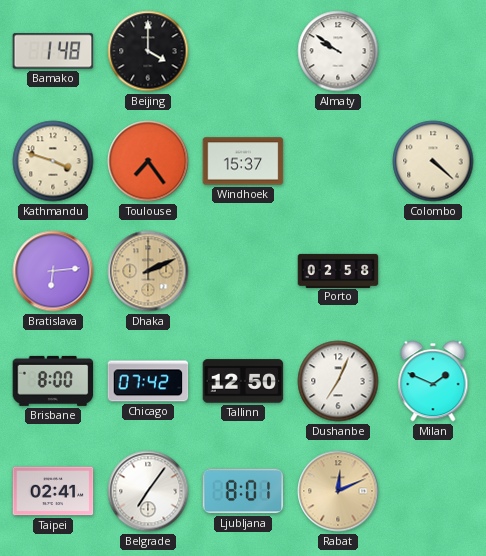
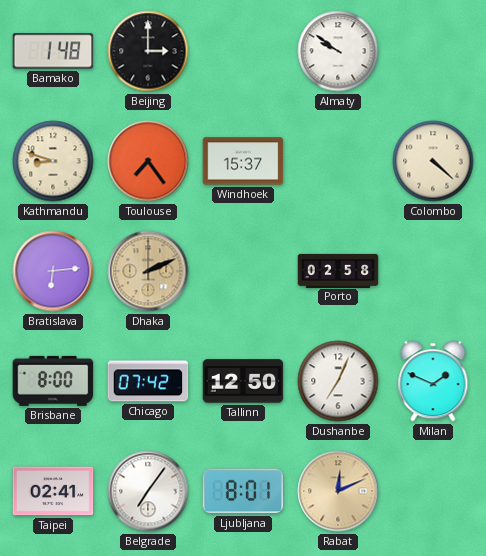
Beijing: 4:00 -> 3:00 (148, 51)
Kathmandu: 3:48 -> 8:48 (53, 161)
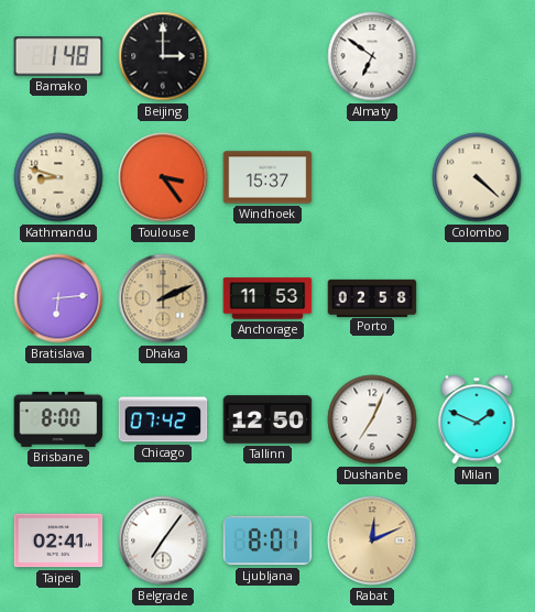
Almaty: 9:51 -> 6:51 (372, 56)
Toulouse: 7:24 -> 3:24 (163, 177)
Anchorage: none -> 11:53 (267, 298)
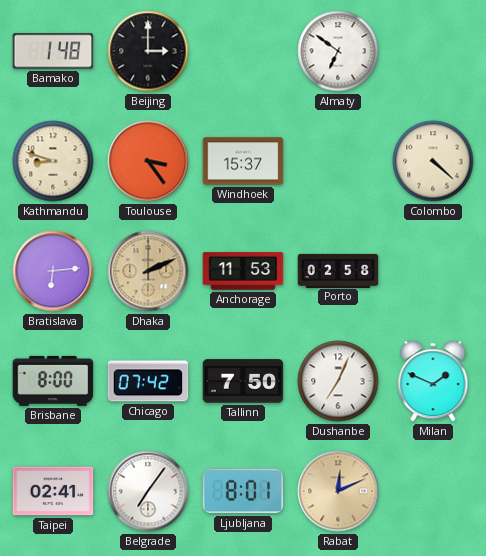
Tallinn: 12:50 -> 7:50 (243, 381)
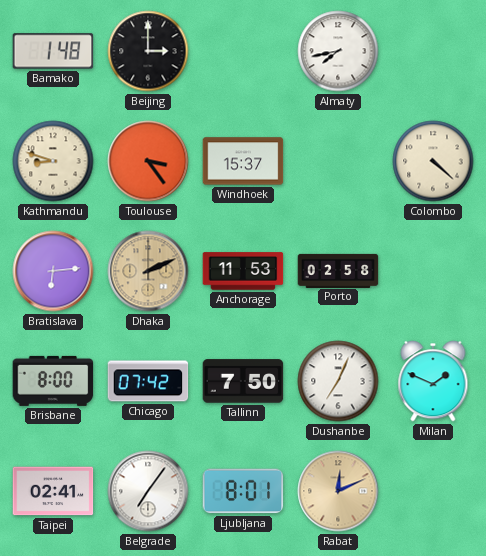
Almaty: 6:51 -> 7:43 (338, 51)
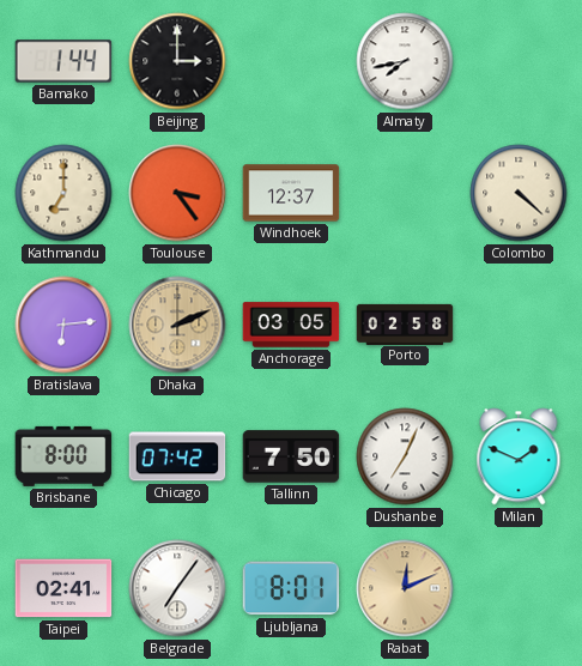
Bamako: 1:48 -> 1:44 (63, 61)
Kathmandu: 8:48 -> 7:00 (63, 193)
Windhoek: 15:37 -> 12:37 (291, 193)
Anchorage: 11:53 -> 03:05 (291, 325)
